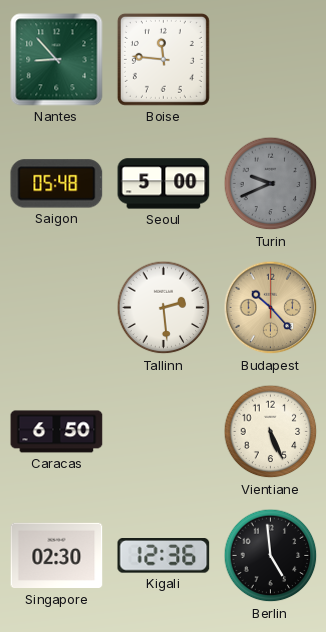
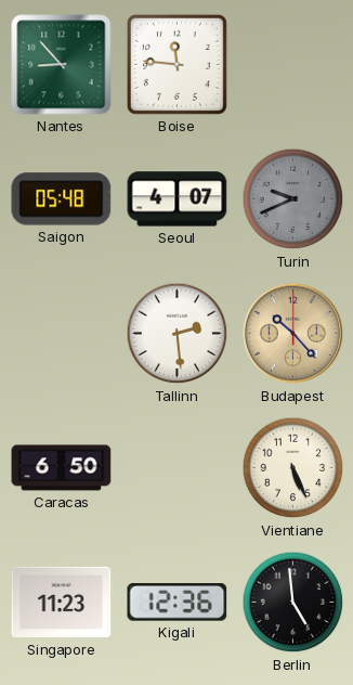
Seoul: 5:00 -> 4:07 (178, 199)
Singapore: 02:30 -> 11:23 (62, 603)
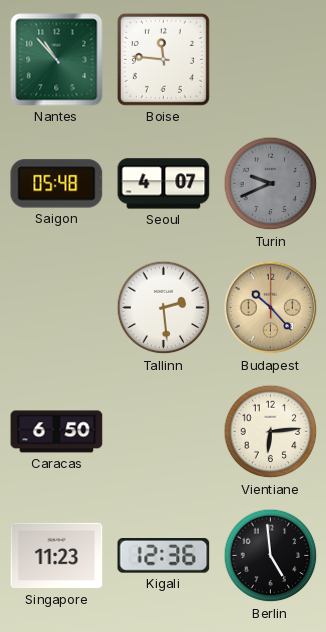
Nantes: 8:53 -> 10:53 (57, 60)
Vientiane: 5:26 -> 6:14 (271, 432)
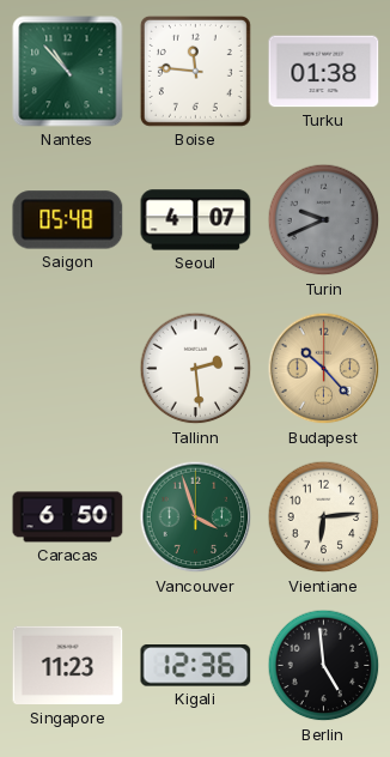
Turku: none -> 01:38 (324, 72)
Vancouver: none -> 3:57 (196, 517)
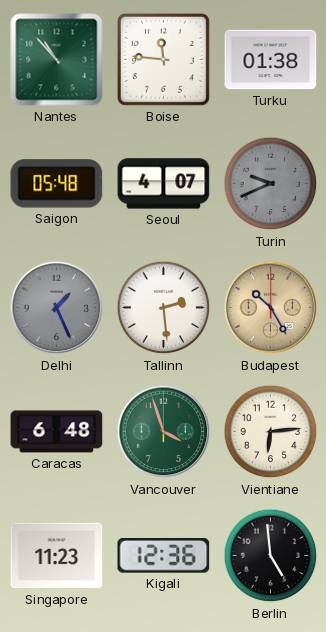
Delhi: none -> 1:26 (57, 308)
Budapest: 10:23 -> 10:25 (271, 308)
Caracas: 6:50 -> 6:48 (57, 432)
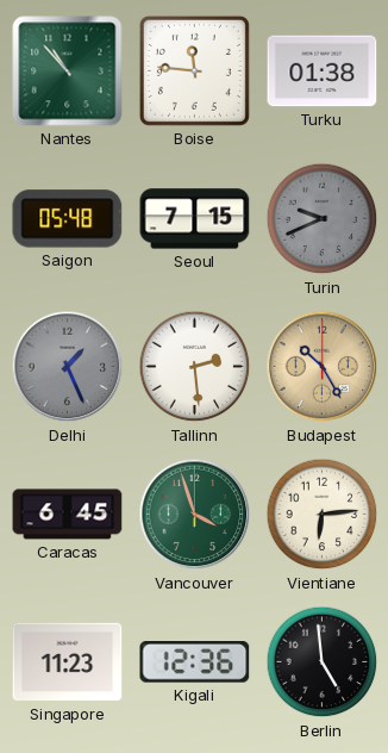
Seoul: 4:07 -> 7:15 (195, 219)
Caracas: 6:48 -> 6:45 (68, 515)
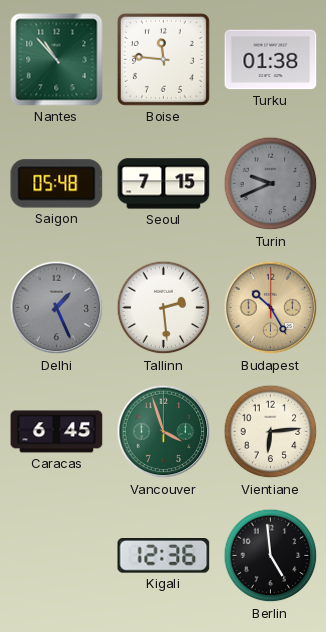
Singapore: 11:23 -> none (68, 662)
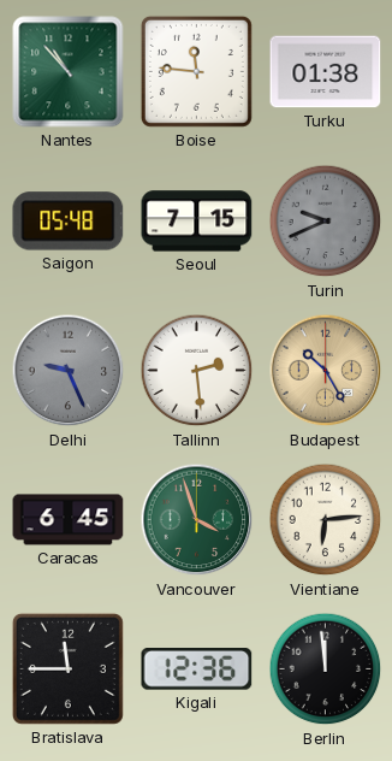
Delhi: 1:26 -> 9:26 (69, 371)
Bratislava: none -> 11:45 (67, 668)
Berlin: 4:59 -> 11:59 (326, 669)
